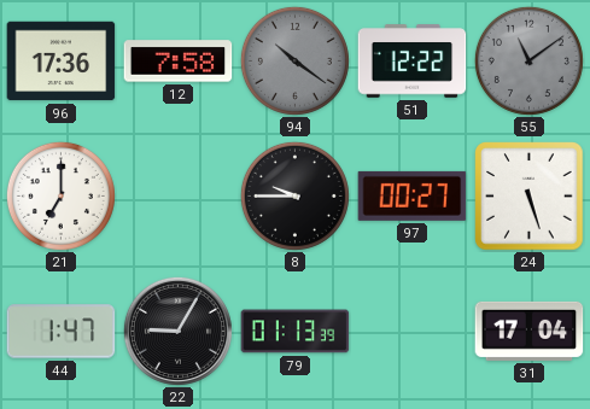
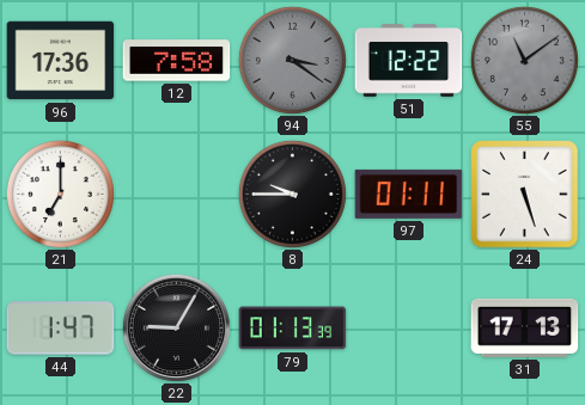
94: 10:21 -> 3:21 (292, 60)
97: 00:27 -> 01:11 (409, 194)
31: 17:04 -> 17:13 (525, 327)
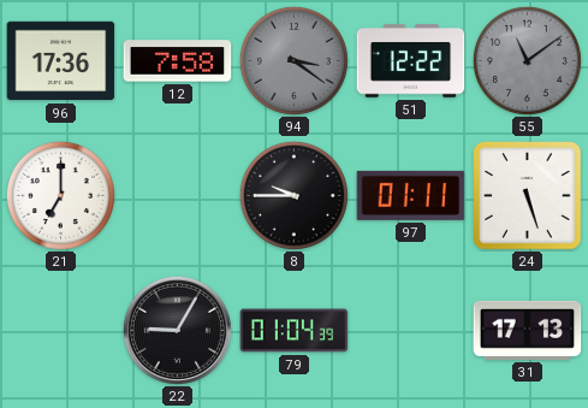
44: 1:47 -> none (61, 329)
79: 01:13 -> 01:04 (295, 331)
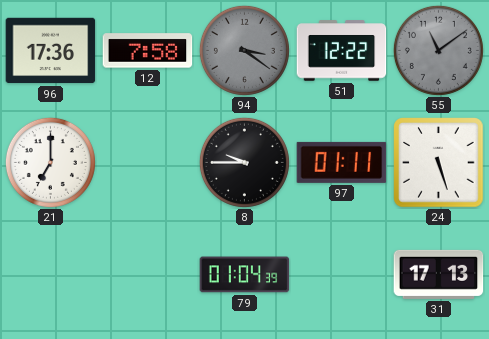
22: 9:05 -> none (177, 330)
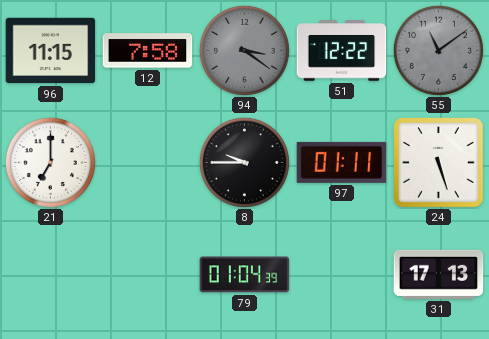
96: 17:36 -> 11:15 (51, 51)
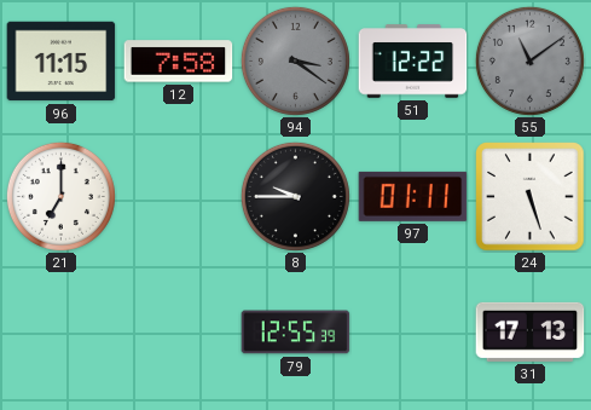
79: 01:04 -> 12:55 (296, 333)
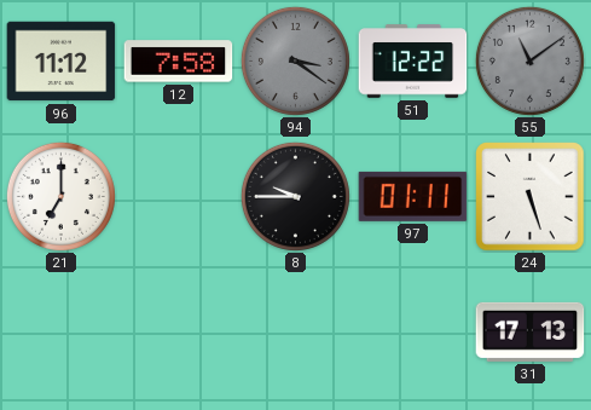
96: 11:15 -> 11:12 (62, 62)
79: 12:55 -> none (296, 333)
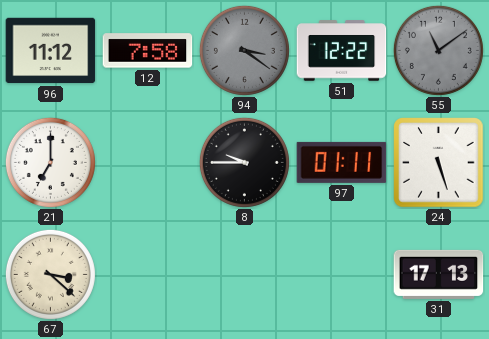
67: none -> 3:22 (50, 274)
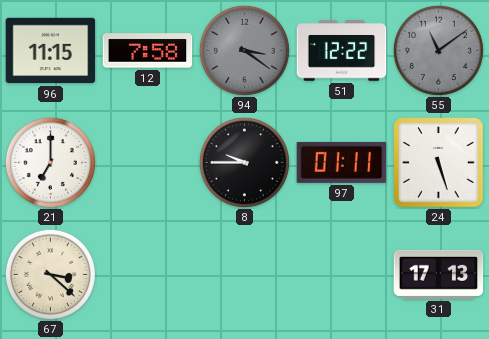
96: 11:12 -> 11:15 (51, 51)
